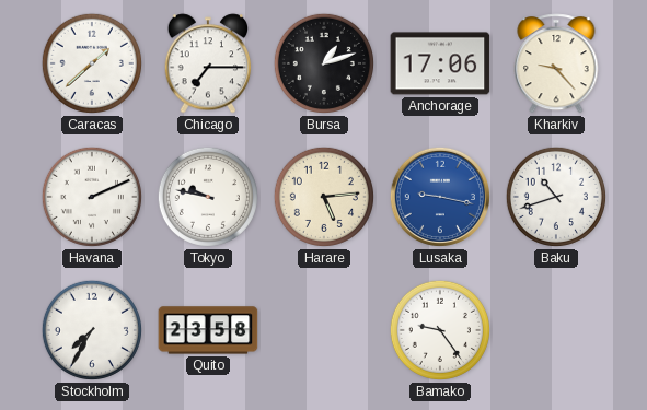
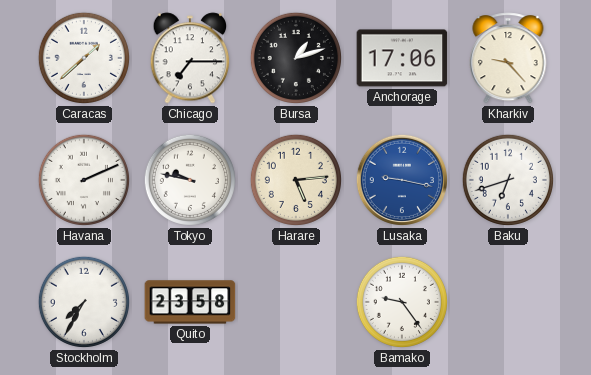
Baku: 10:42 -> 6:42 (508, 180)
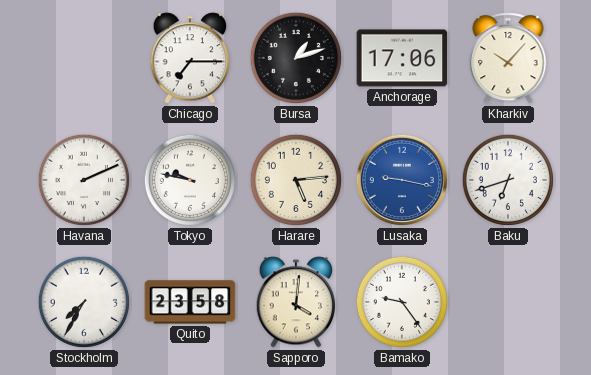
Caracas: 1:38 -> none (84, 58)
Kharkiv: 9:23 -> 10:07 (508, 58)
Sapporo: none -> 4:01 (296, 302)
